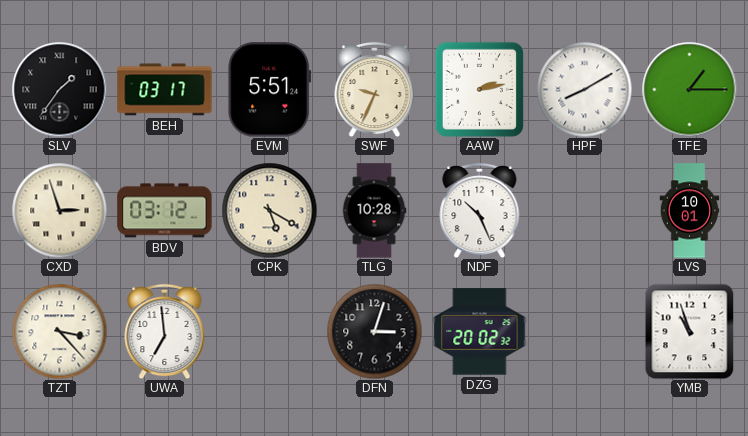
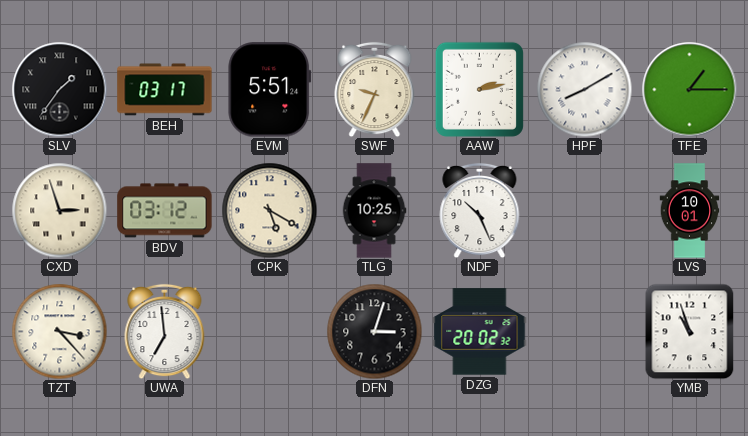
TLG: 10:28 -> 10:25 (374, 211)
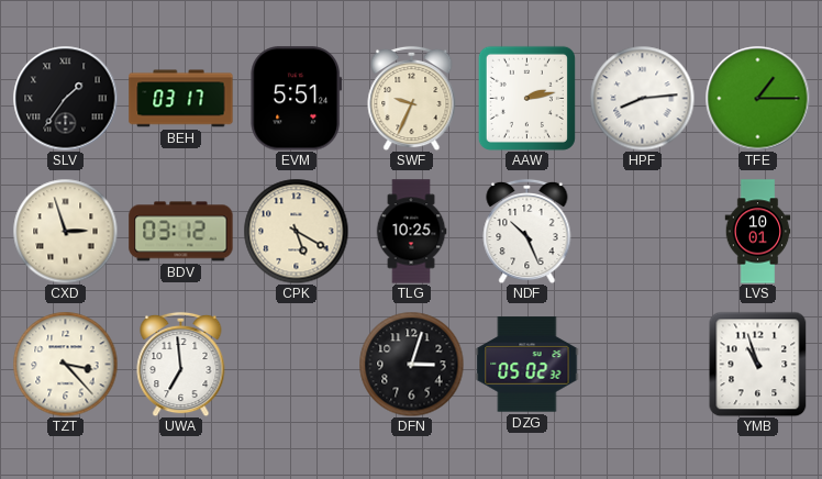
HPF: 8:10 -> 8:14 (642, 98)
DZG: 20:02 -> 05:02 (527, 365)
